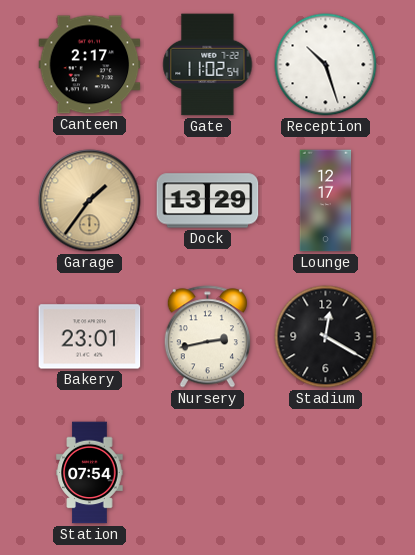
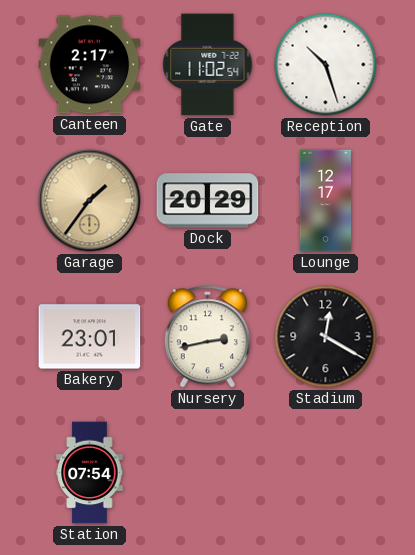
Dock: 13:29 -> 20:29 (208, 201)
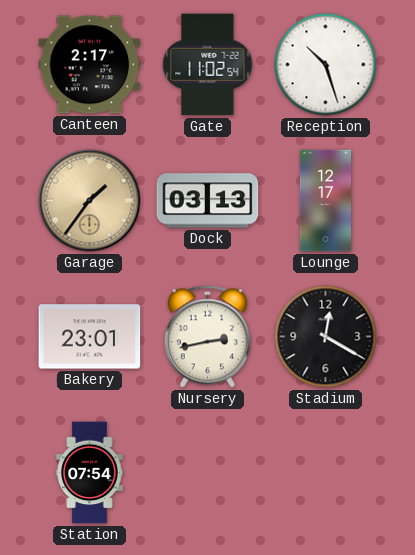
Dock: 20:29 -> 03:13 (208, 201)
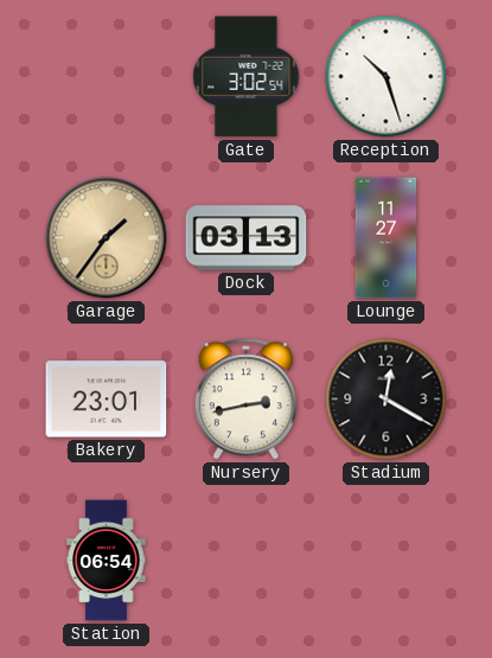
Canteen: 2:17 -> none (90, 65)
Gate: 11:02 -> 3:02 (247, 77)
Lounge: 12:17 -> 11:27 (386, 238)
Station: 07:54 -> 06:54 (107, 561)
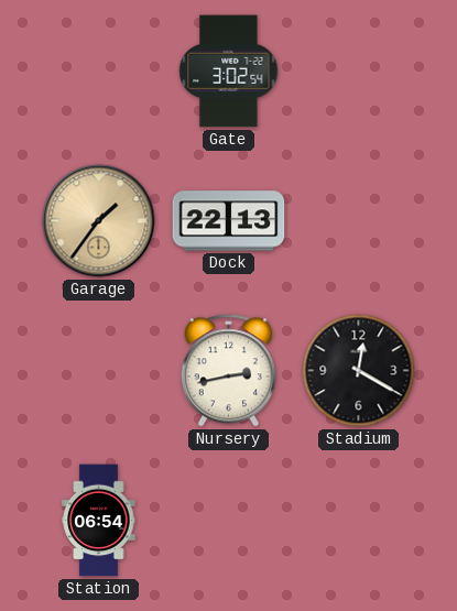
Reception: 10:27 -> none (386, 77)
Dock: 03:13 -> 22:13 (229, 221)
Lounge: 11:27 -> none (386, 238)
Bakery: 23:01 -> none (107, 400)
